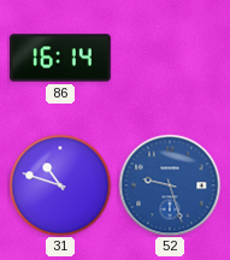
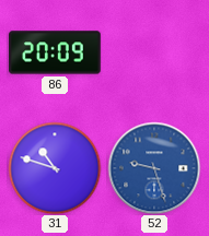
86: 16:14 -> 20:09 (55, 52)
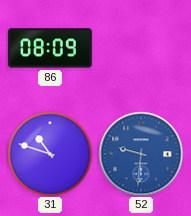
86: 20:09 -> 08:09 (50, 48)
52: 9:27 -> 9:31 (141, 154)
